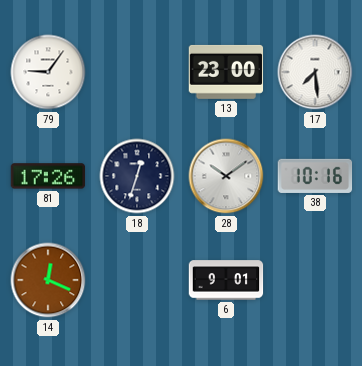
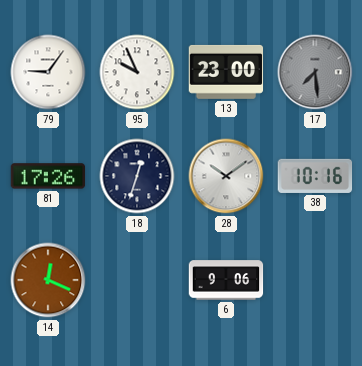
95: none -> 9:56 (137, 72)
17 dial: white -> grey (315, 72)
6: 9:01 -> 9:06 (226, 280)
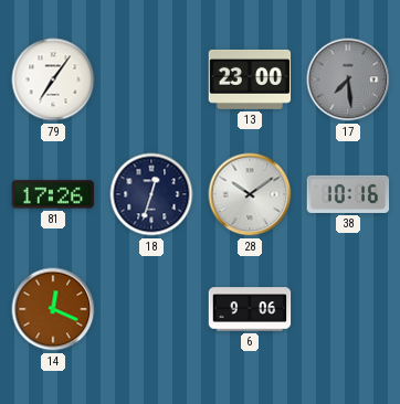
79: 9:06 -> 7:06 (53, 79)
95: 9:56 -> none (137, 72)
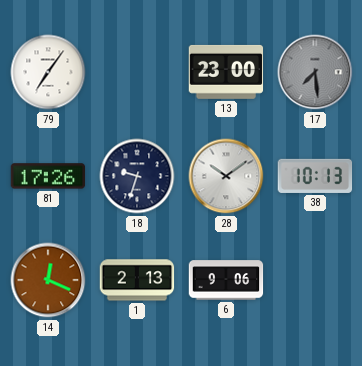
18: 12:33 -> 9:33 (137, 176)
38: 10:16 -> 10:13 (315, 176)
1: none -> 2:13 (137, 280)
